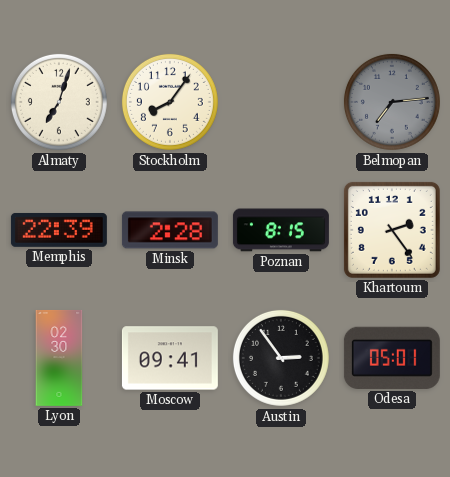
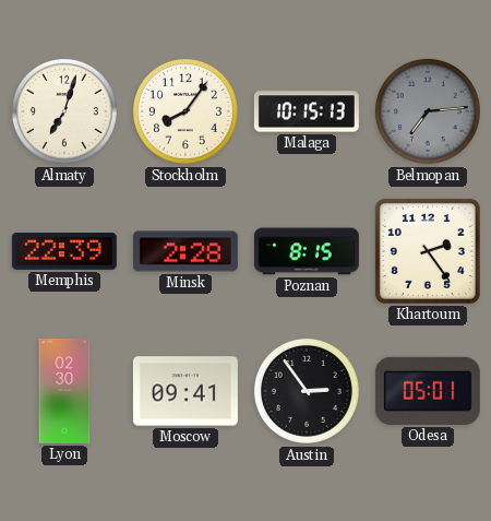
Malaga: none -> 10:15 (307, 111)
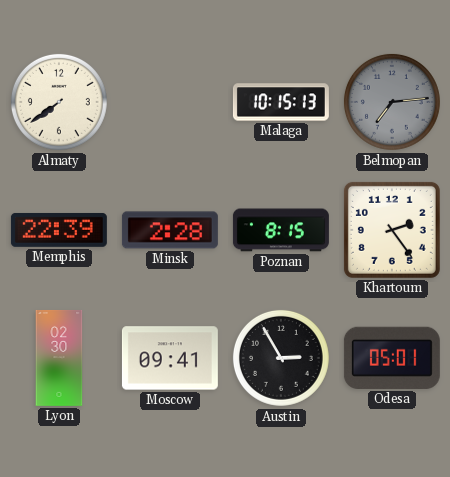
Almaty: 7:03 -> 7:39 (59, 102)
Stockholm: 8:06 -> none (185, 111)
Austin: 2:54 -> 2:55 (281, 358)
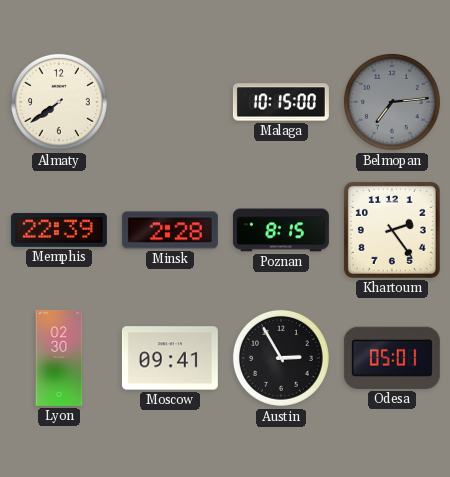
Malaga: 10:15:13 -> 10:15:00 (281, 102)
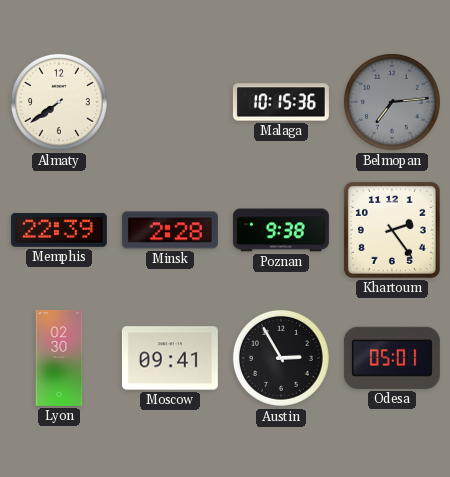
Malaga: 10:15:00 -> 10:15:36 (281, 102)
Poznan: 8:15 -> 9:38 (281, 230)
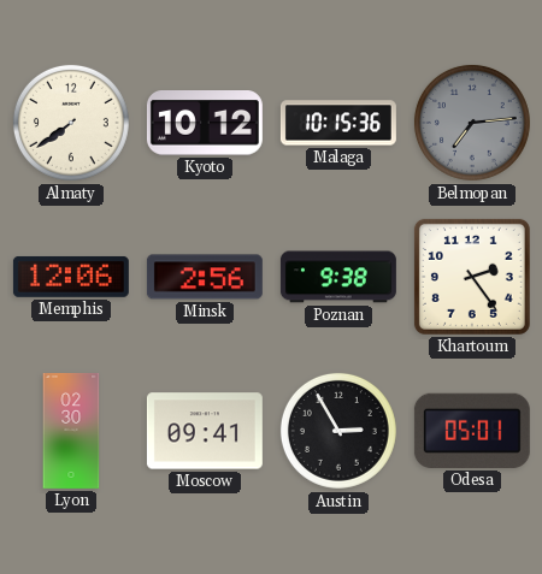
Kyoto: none -> 10:12 (205, 124)
Memphis: 22:39 -> 12:06 (71, 277)
Minsk: 2:28 -> 2:56 (205, 277)
